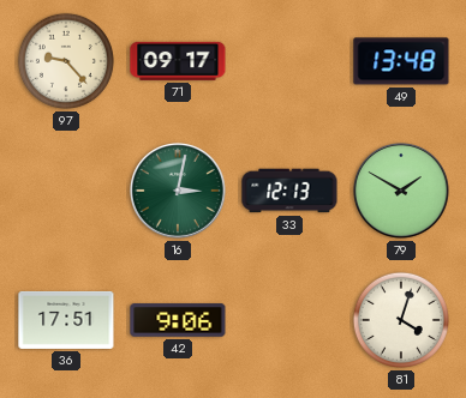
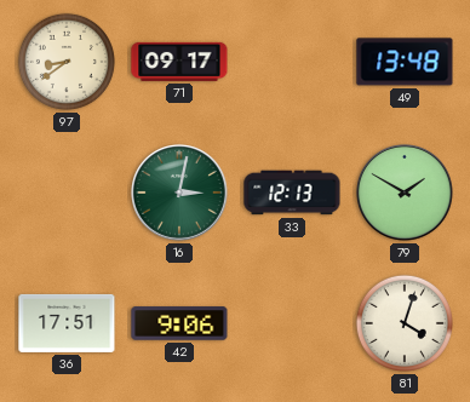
97: 9:23 -> 8:39 (67, 62)
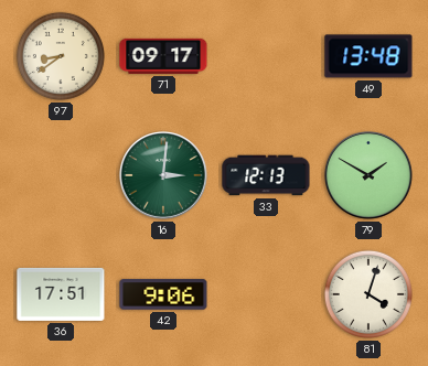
16: 3:02 -> 3:01 (164, 176)
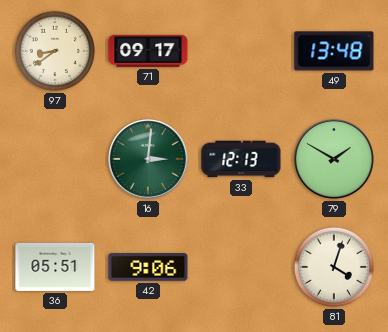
36: 17:51 -> 05:51 (55, 267)
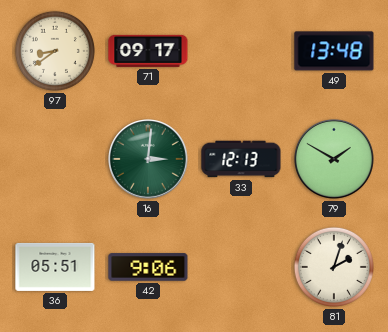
81: 4:03 -> 2:03 (334, 267)
